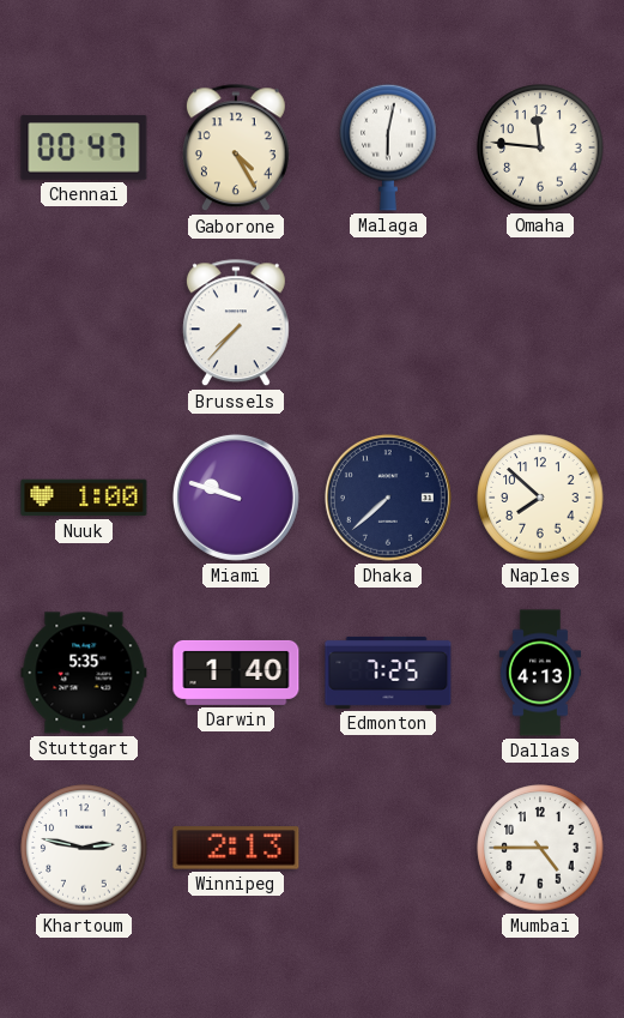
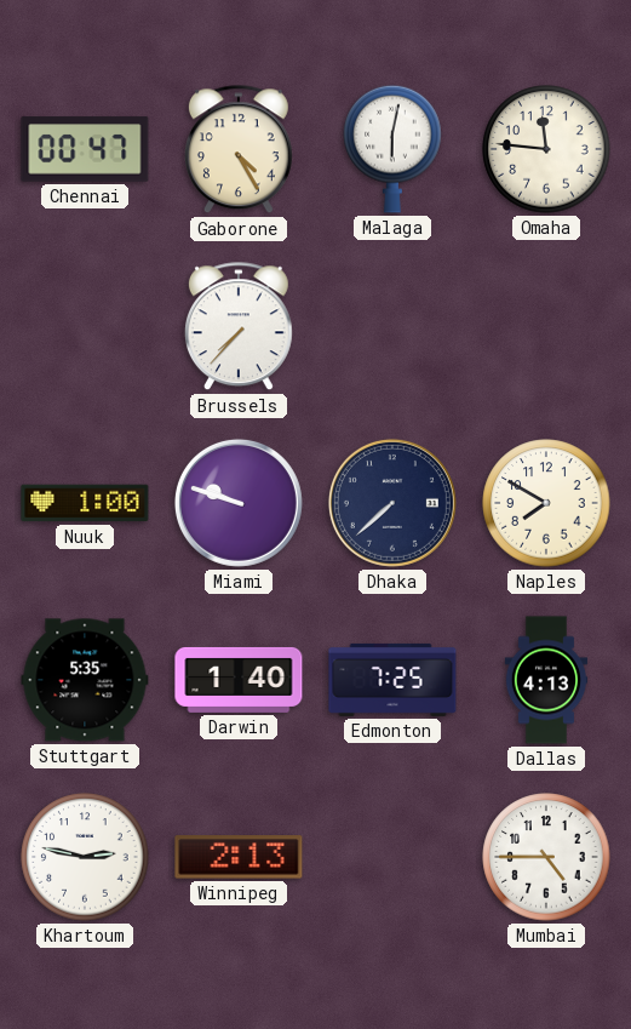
Naples: 7:52 -> 7:50 (546, 503)
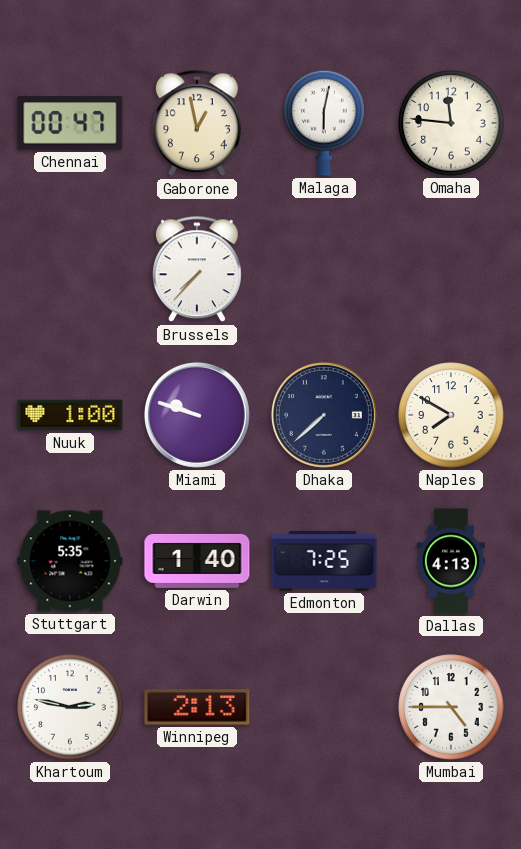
Gaborone: 4:25 -> 12:58 (197, 124)
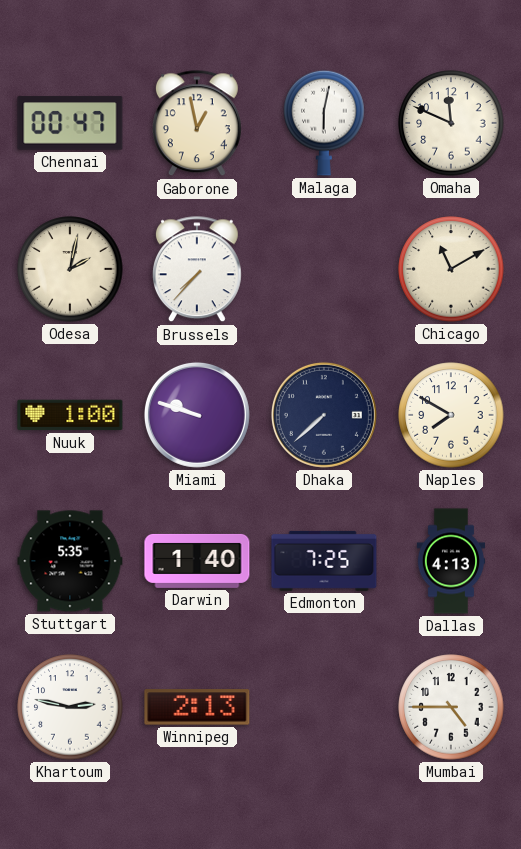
Omaha: 11:46 -> 11:49 (451, 123)
Odesa: none -> 2:02 (70, 269)
Chicago: none -> 11:10 (451, 269)
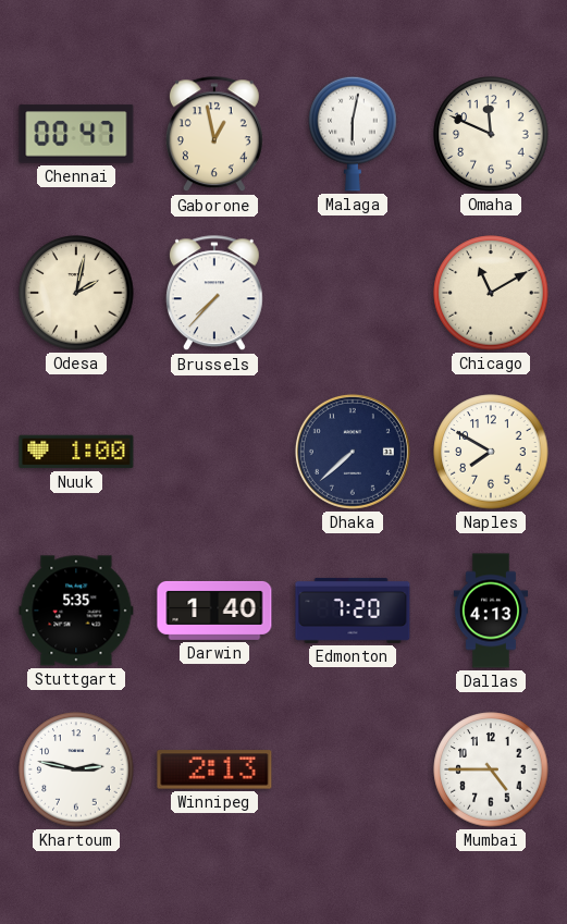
Miami: 9:48 -> none (197, 415)
Edmonton: 7:25 -> 7:20 (353, 611)
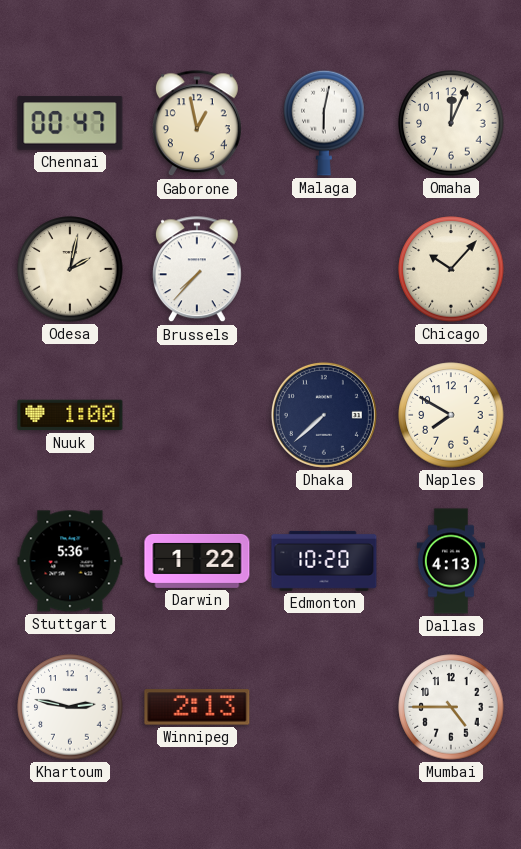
Omaha: 11:49 -> 12:04 (451, 123)
Chicago: 11:10 -> 10:07 (451, 269)
Stuttgart: 5:35 -> 5:36 (70, 561)
Darwin: 1:40 -> 1:22 (197, 561)
Edmonton: 7:20 -> 10:20 (324, 561)
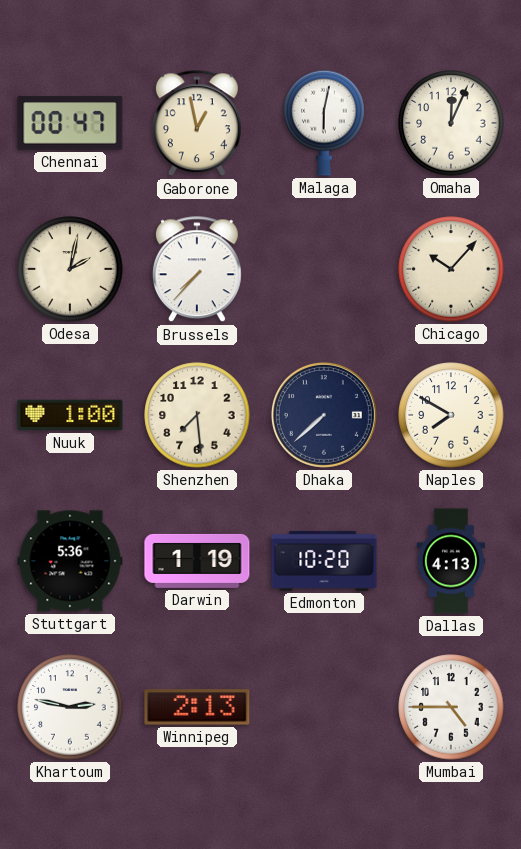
Shenzhen: none -> 7:29 (197, 415)
Darwin: 1:22 -> 1:19 (197, 561)
